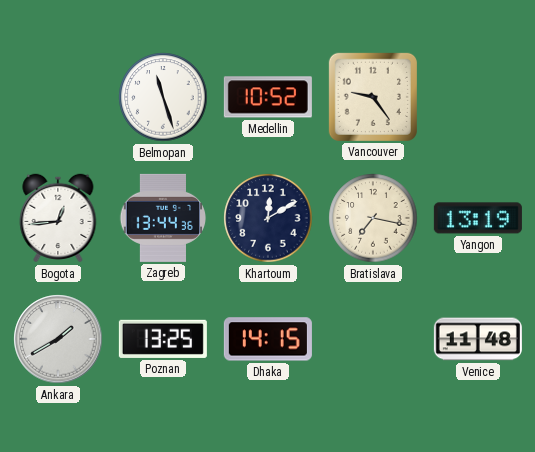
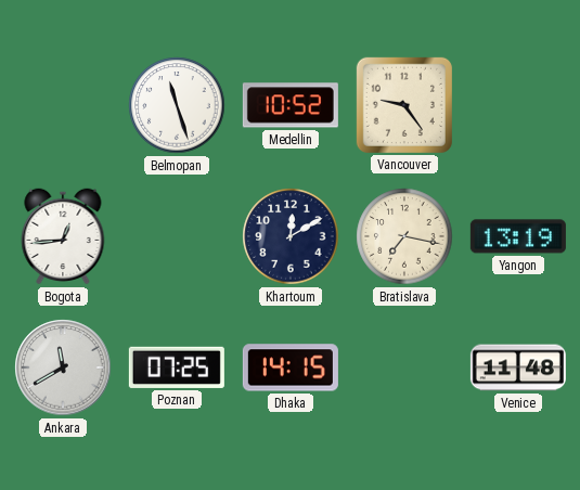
Zagreb: 13:44 -> none (163, 218)
Ankara: 1:40 -> 11:40 (63, 367)
Poznan: 13:25 -> 07:25 (177, 367)
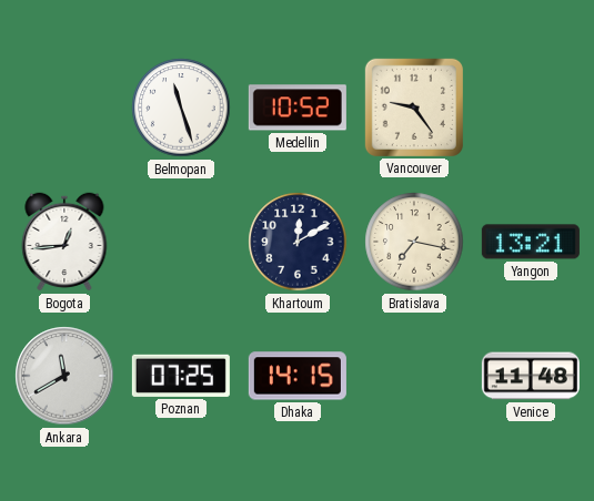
Yangon: 13:19 -> 13:21 (531, 242)
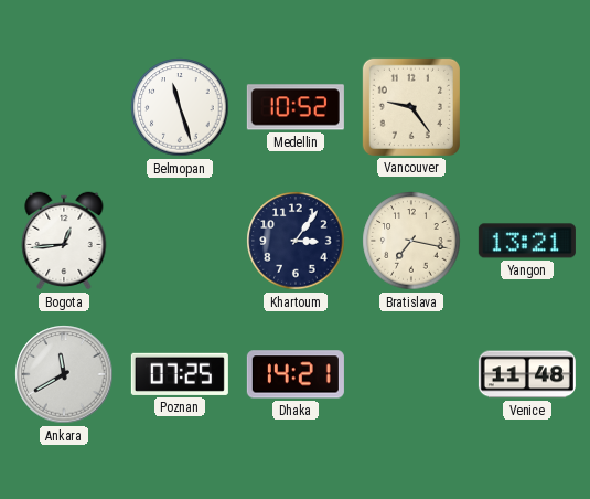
Khartoum: 12:10 -> 3:06 (296, 241)
Dhaka: 14:15 -> 14:21 (296, 374)
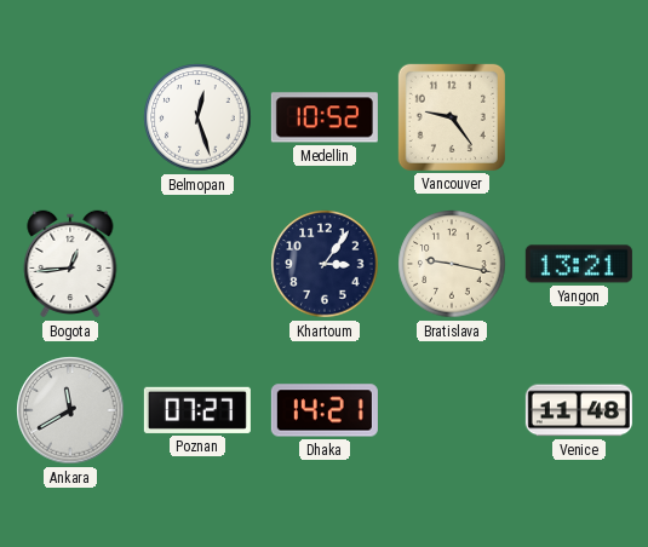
Belmopan: 11:27 -> 12:27 (197, 117)
Bratislava: 7:17 -> 9:17 (452, 264)
Poznan: 07:25 -> 07:27 (197, 410)
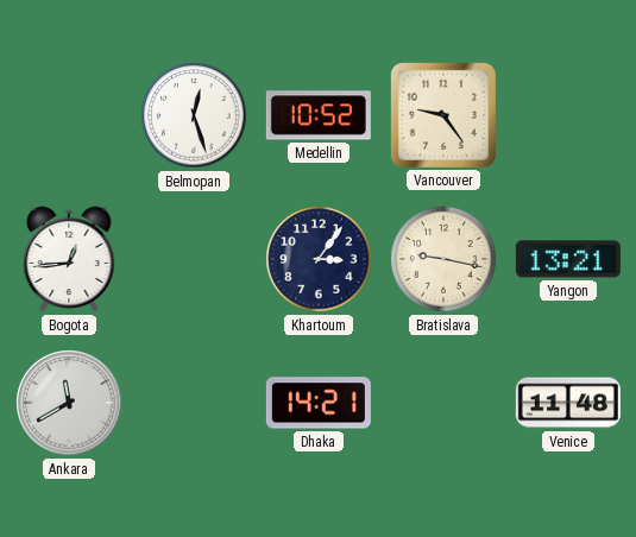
Poznan: 07:27 -> none (197, 410)
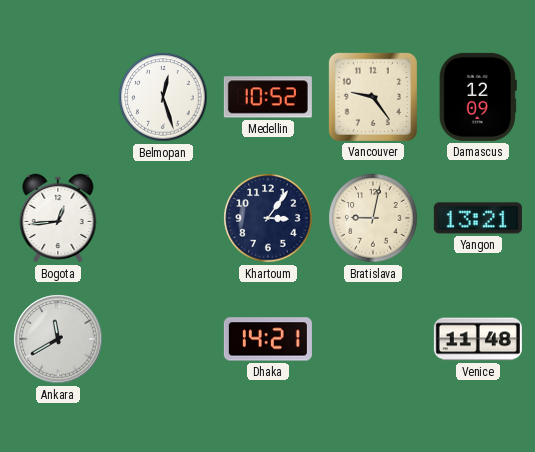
Damascus: none -> 12:09 (478, 97)
Bratislava: 9:17 -> 9:02 (373, 218)
